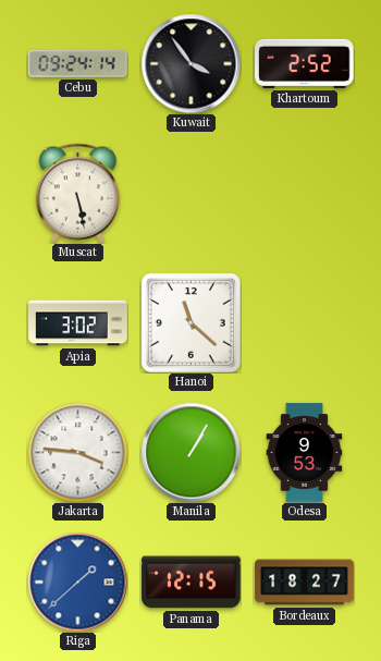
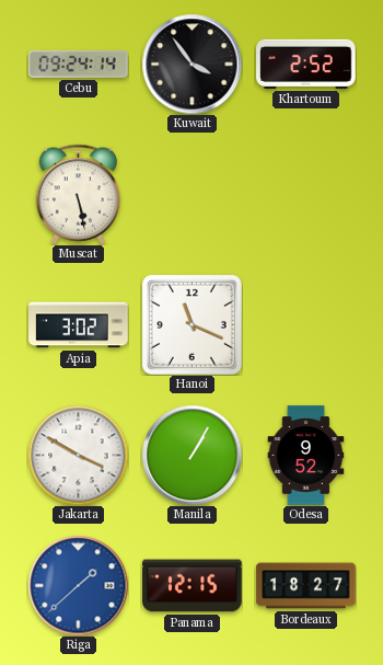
Hanoi: 11:22 -> 11:19 (191, 324)
Jakarta: 3:46 -> 3:50 (78, 455)
Odesa: 9:53 -> 9:52 (306, 456)
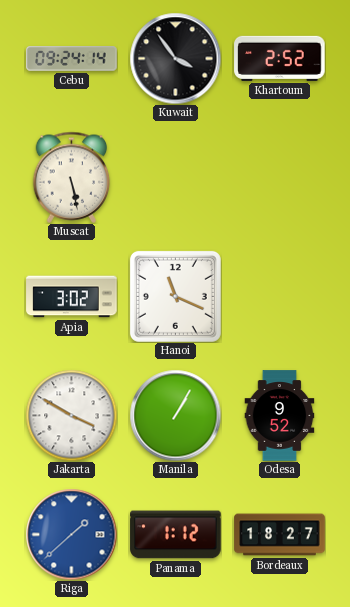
Panama: 12:15 -> 1:12 (176, 535)
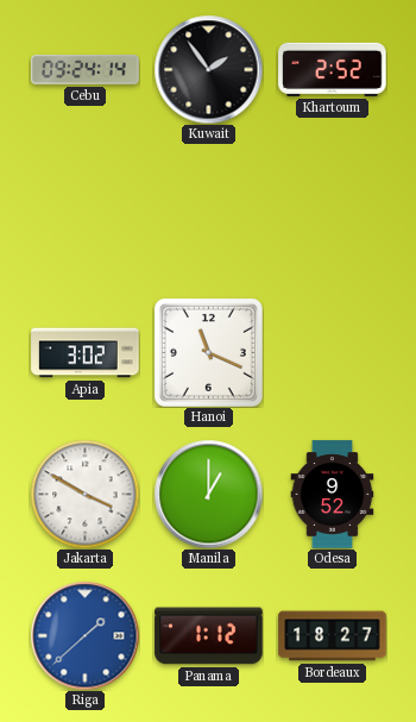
Kuwait: 3:54 -> 1:54 (208, 69)
Muscat: 5:28 -> none (72, 177)
Manila: 1:05 -> 1:00 (208, 494)
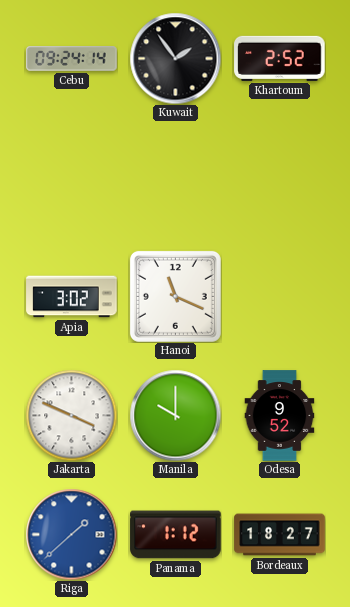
Jakarta: 3:50 -> 3:49 (71, 415)
Manila: 1:00 -> 10:00 (175, 415)
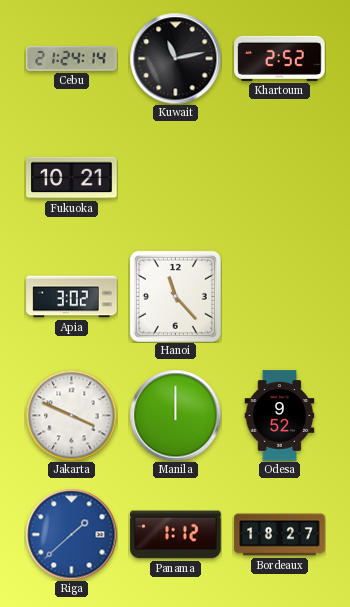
Cebu: 09:24 -> 21:24 (72, 59)
Kuwait: 1:54 -> 11:13 (175, 58)
Fukuoka: none -> 10:21 (72, 178)
Hanoi: 11:19 -> 11:23 (175, 296)
Manila: 10:00 -> 12:00 (175, 415)
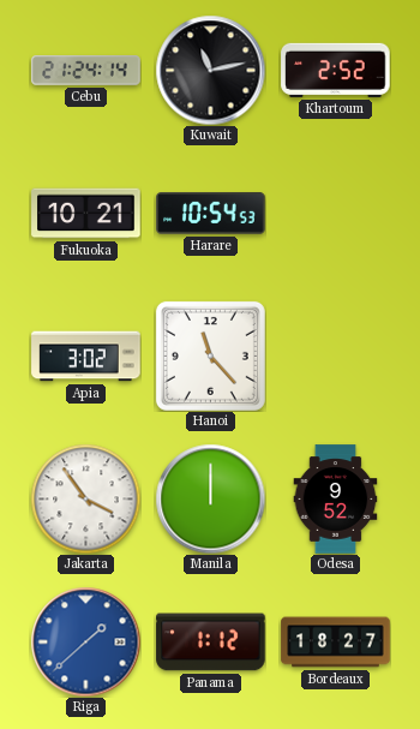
Harare: none -> 10:54 (211, 214)
Jakarta: 3:49 -> 3:54 (85, 498)
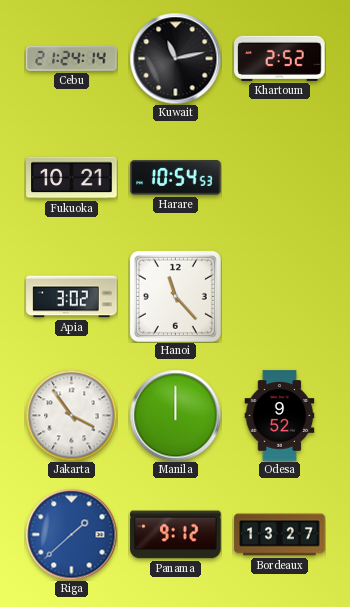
Panama: 1:12 -> 9:12 (176, 535)
Bordeaux: 18:27 -> 13:27 (280, 535)
